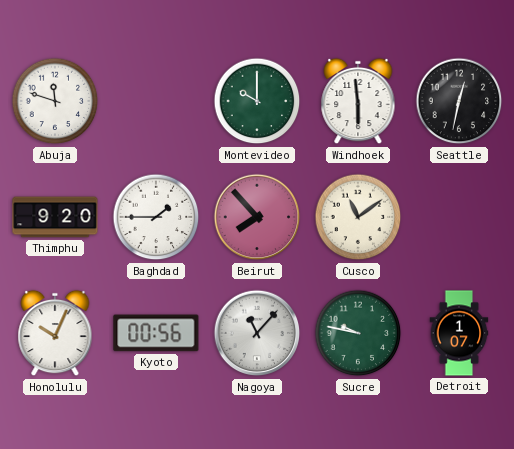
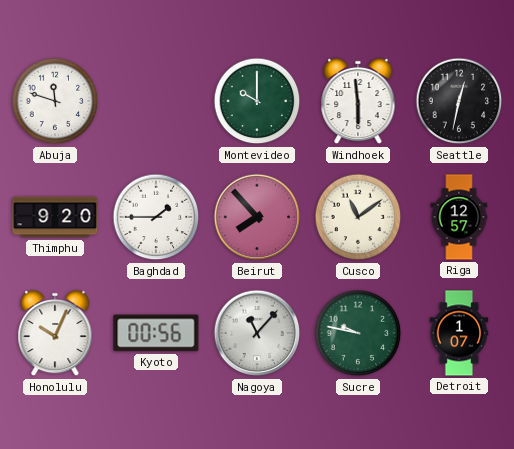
Riga: none -> 12:57 (459, 217)
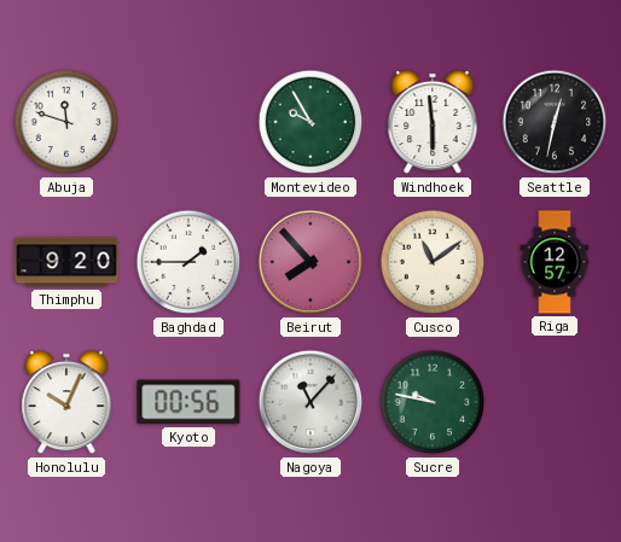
Montevideo: 10:00 -> 9:55 (310, 122)
Detroit: 1:07 -> none (459, 333)
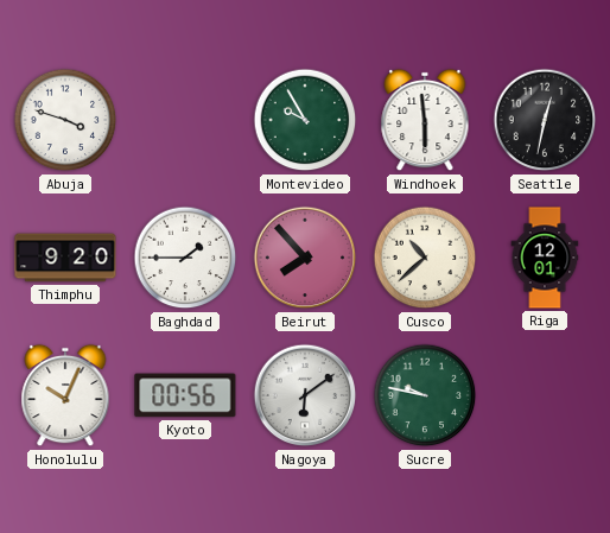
Abuja: 11:48 -> 3:48 (65, 120)
Cusco: 11:09 -> 10:38 (425, 258)
Riga: 12:57 -> 12:01 (545, 258)
Nagoya: 11:07 -> 6:09 (305, 395)
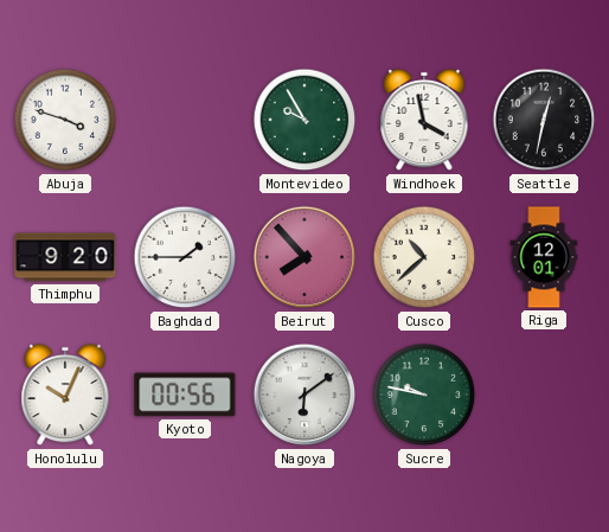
Windhoek: 5:59 -> 3:58 (424, 120)
